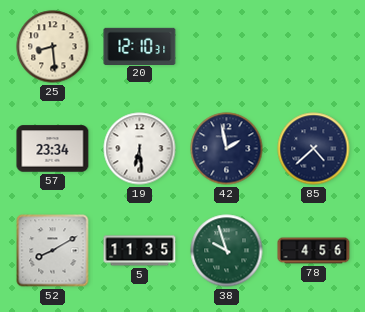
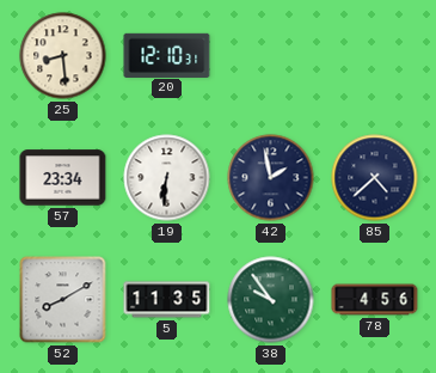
19: 6:29 -> 6:31 (167, 178)
38: 9:57 -> 9:54 (271, 300)
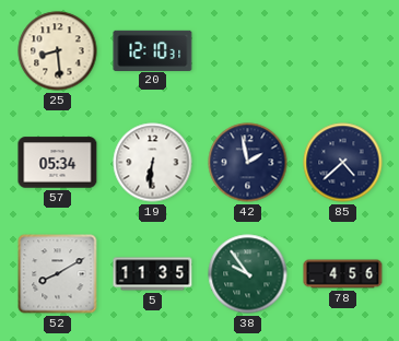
57: 23:34 -> 05:34 (58, 163)
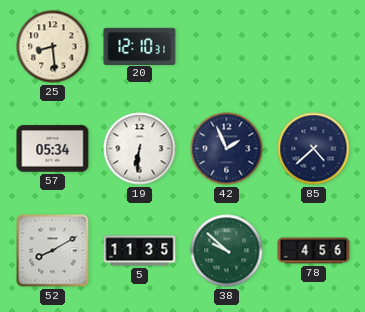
42: 1:58 -> 1:56 (227, 149)
38: 9:54 -> 9:52 (227, 251)
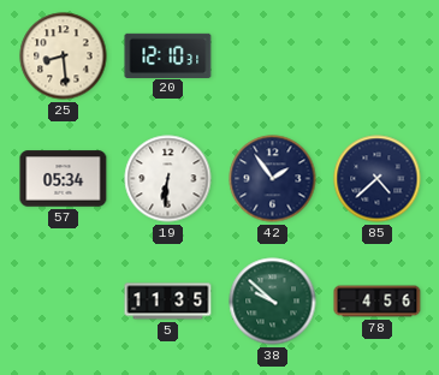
42: 1:56 -> 1:54 (273, 179)
52: 8:10 -> none (53, 251)
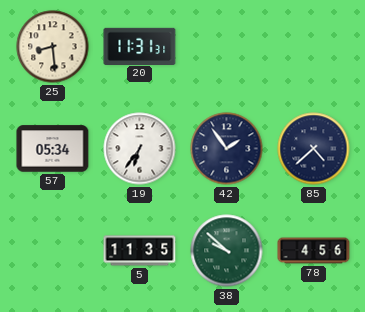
20: 12:10 -> 11:31 (140, 46)
19: 6:31 -> 6:36 (140, 149)
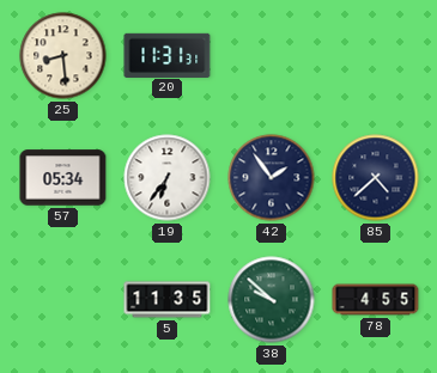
78: 4:56 -> 4:55 (376, 300)
